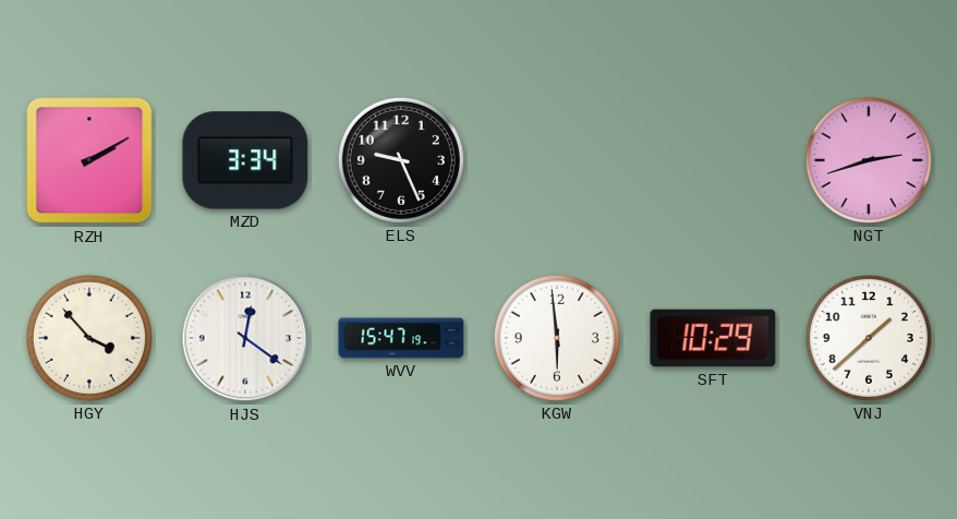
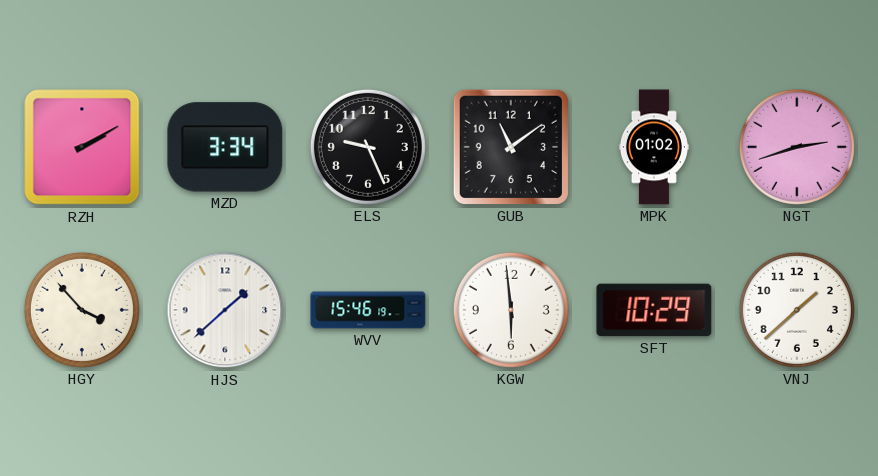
GUB: none -> 11:09 (511, 147)
MPK: none -> 01:02 (654, 147)
HJS: 12:21 -> 1:38 (225, 310)
WVV: 15:47 -> 15:46 (368, 310)
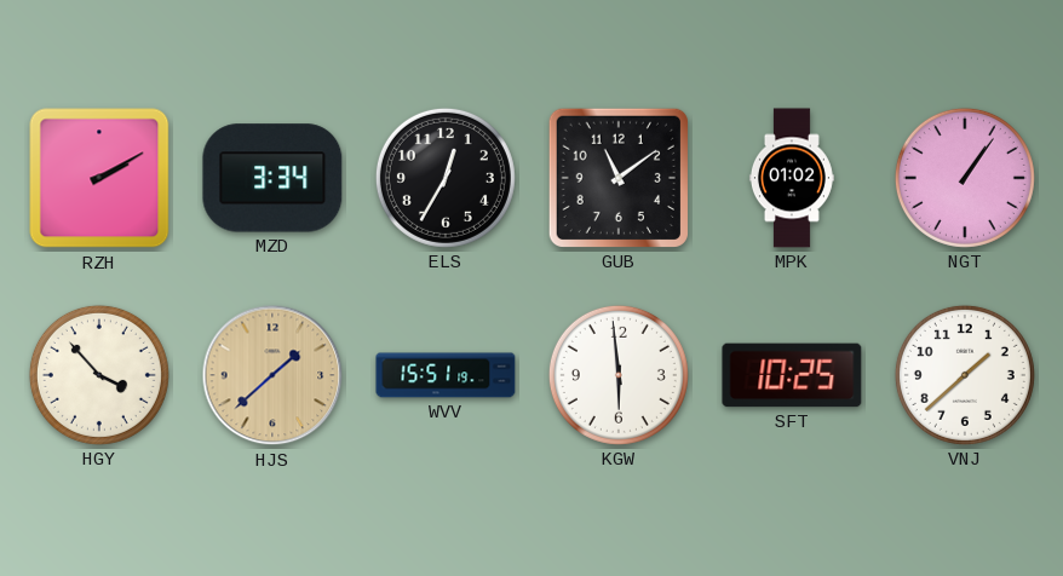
ELS: 9:26 -> 12:35 (446, 178)
NGT: 2:42 -> 1:06 (965, 178)
HJS dial: white -> champagne (272, 375)
WVV: 15:46 -> 15:51 (446, 375)
SFT: 10:29 -> 10:25 (792, 375)
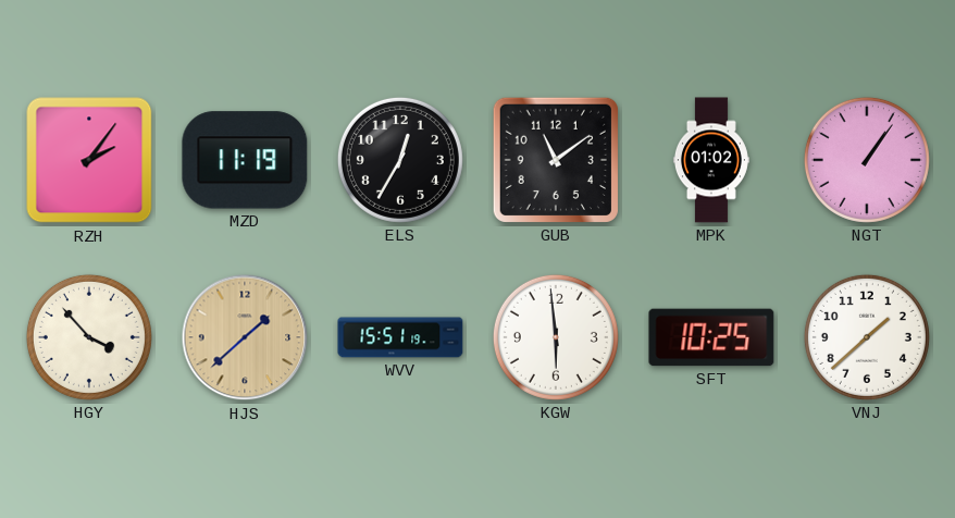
RZH: 2:10 -> 2:06 (89, 160)
MZD: 3:34 -> 11:19 (245, 160)
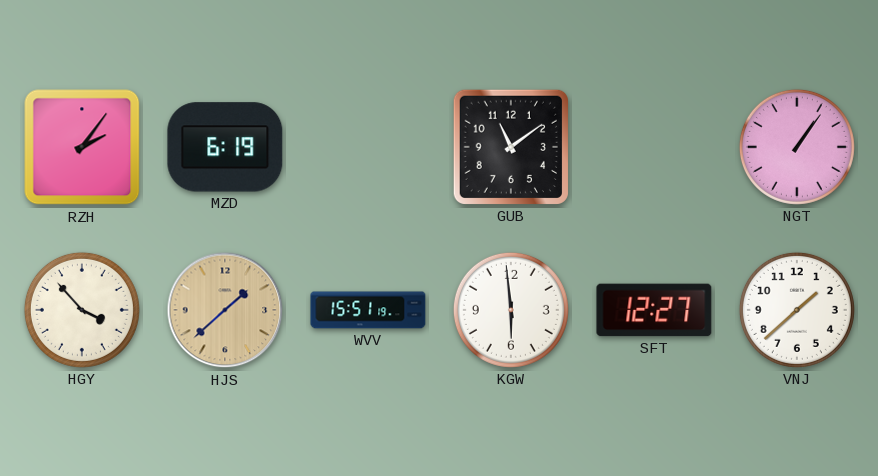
MZD: 11:19 -> 6:19 (225, 147)
ELS: 12:35 -> none (400, 160)
MPK: 01:02 -> none (711, 160)
SFT: 10:25 -> 12:27 (654, 310)
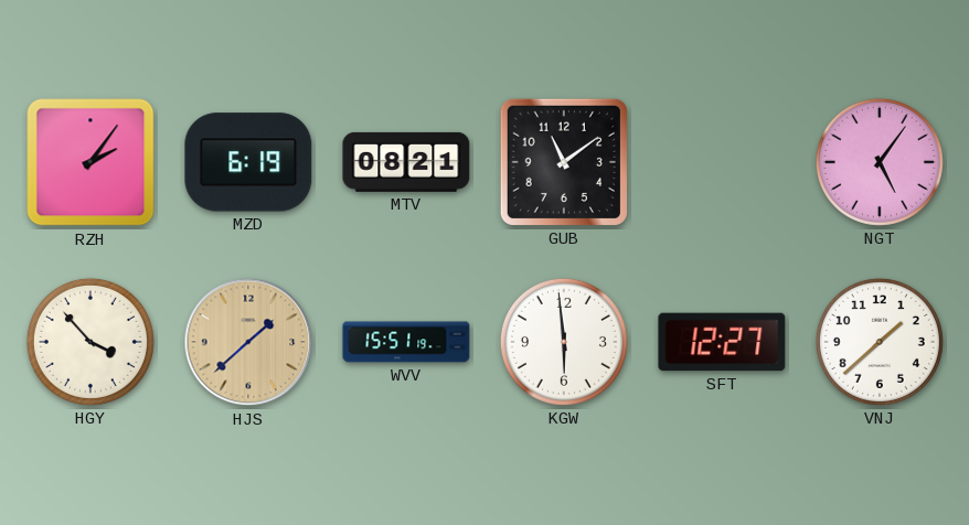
MTV: none -> 08:21 (406, 162)
NGT: 1:06 -> 5:06 (880, 162)
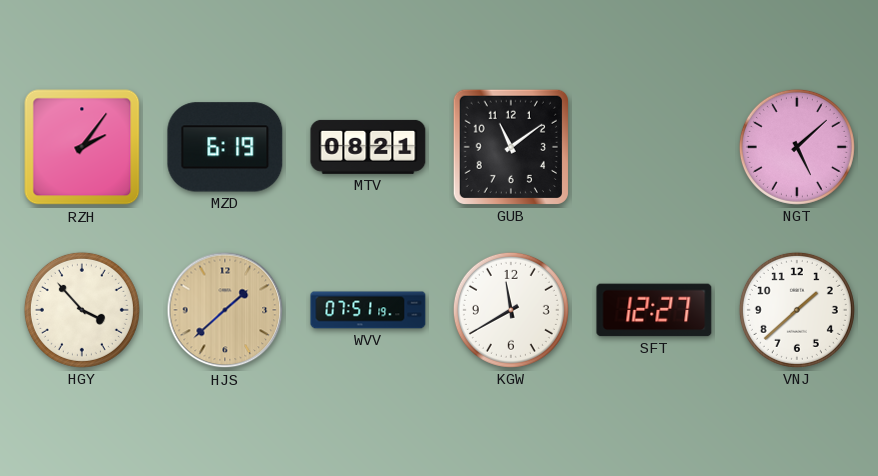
NGT: 5:06 -> 5:08 (797, 147)
WVV: 15:51 -> 07:51 (368, 310)
KGW: 5:59 -> 11:40 (511, 310)
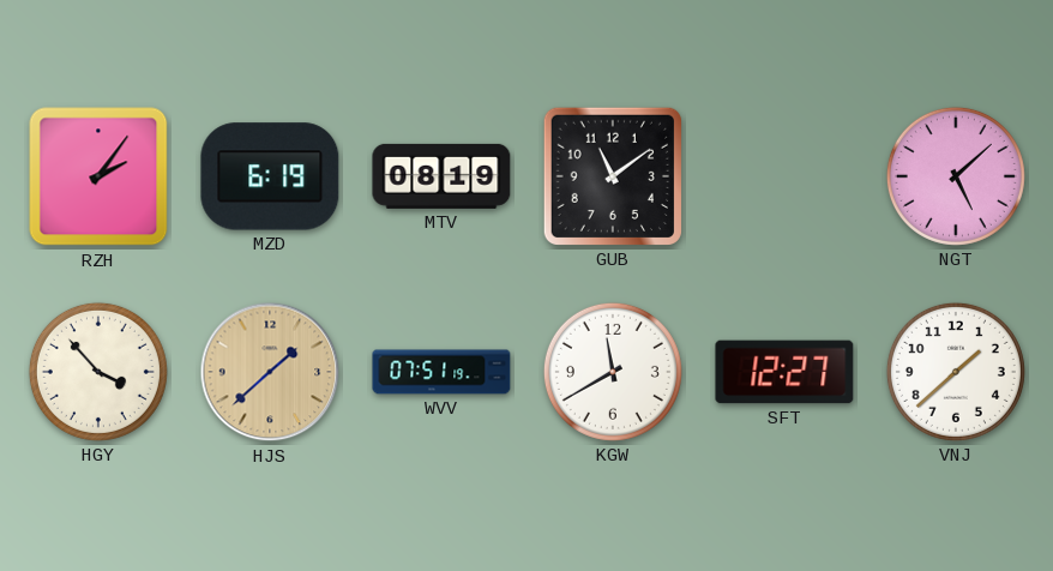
MTV: 08:21 -> 08:19 (441, 176)
